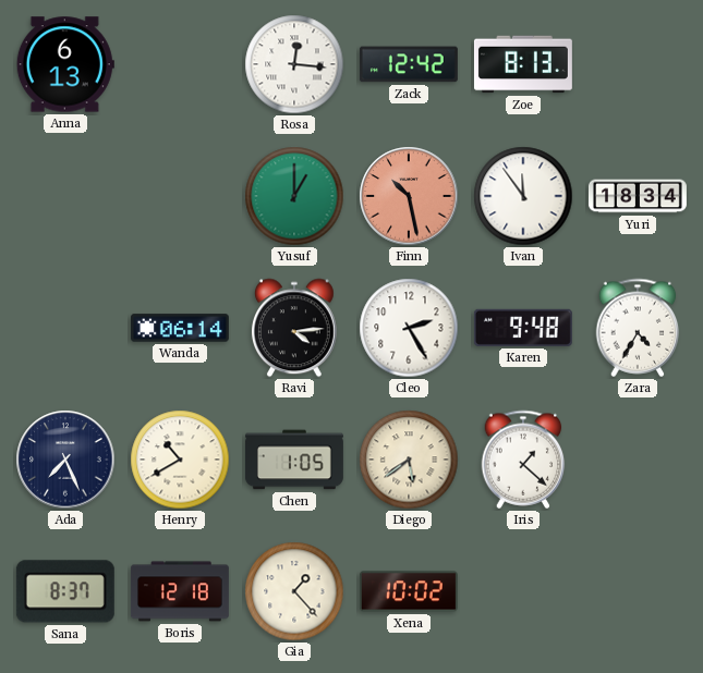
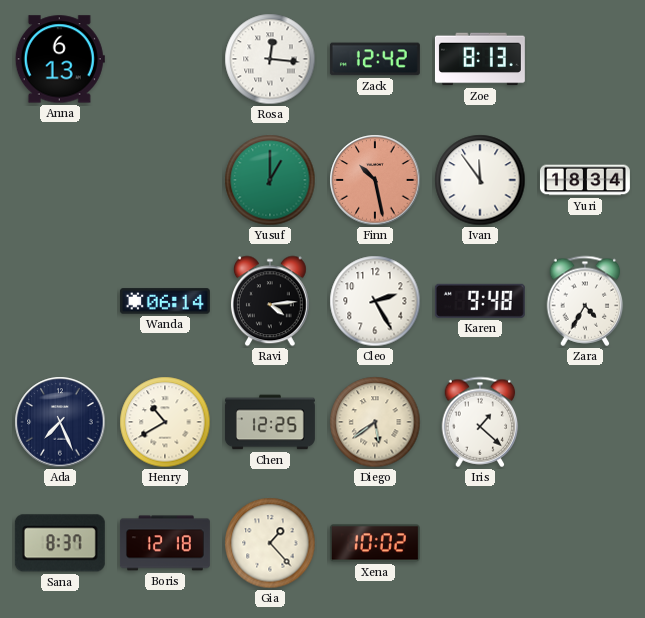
Chen: 1:05 -> 12:25 (270, 422)
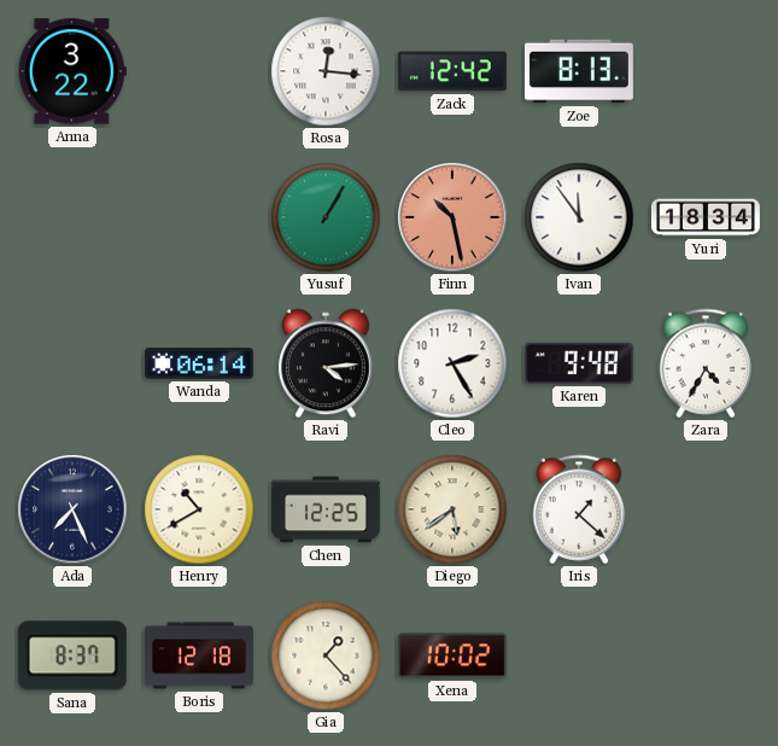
Anna: 6:13 -> 3:22 (72, 71)
Yusuf: 1:00 -> 1:05 (326, 217)
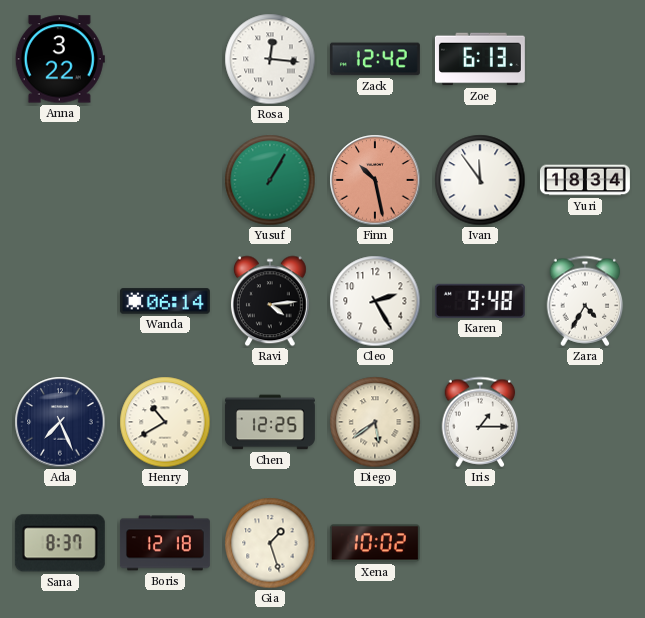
Zoe: 8:13 -> 6:13 (480, 59)
Iris: 1:22 -> 1:15 (480, 422)
Gia: 1:23 -> 1:27 (270, 543)
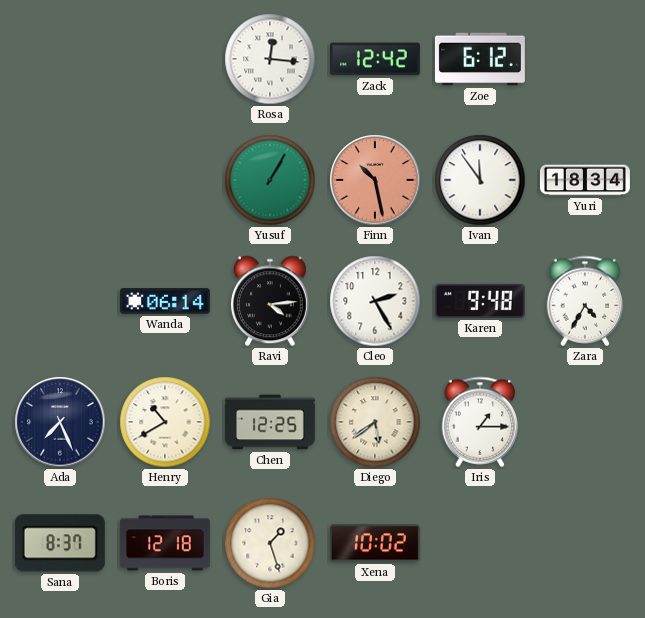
Anna: 3:22 -> none (60, 59)
Zoe: 6:13 -> 6:12 (480, 59)
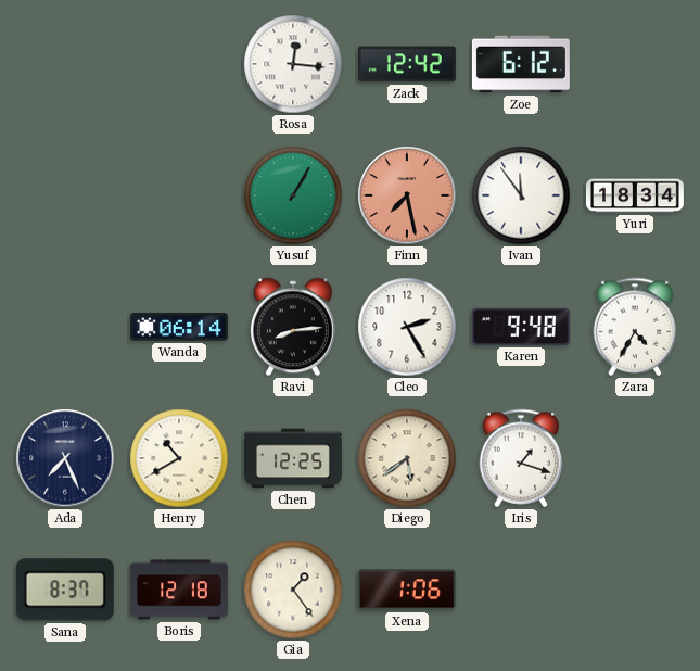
Finn: 10:28 -> 7:28 (407, 195)
Ravi: 4:14 -> 8:14 (293, 327)
Iris: 1:15 -> 1:18 (521, 458)
Gia: 1:27 -> 1:24 (293, 590)
Xena: 10:02 -> 1:06 (407, 590)
